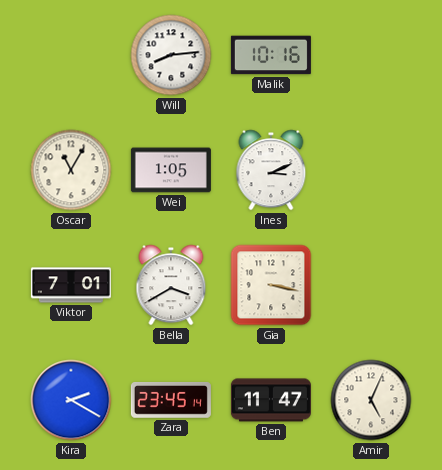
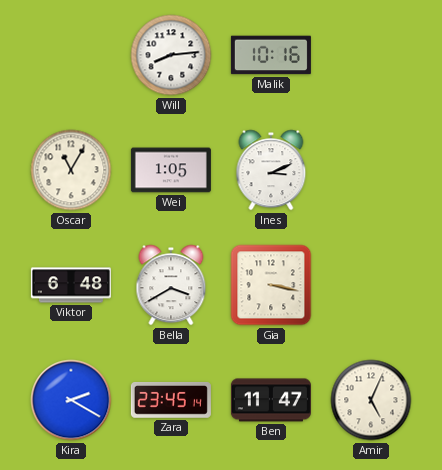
Viktor: 7:01 -> 6:48 (71, 285)
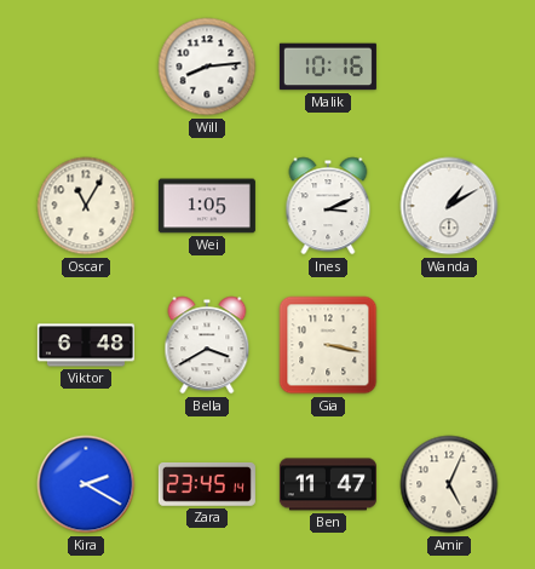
Wanda: none -> 1:10 (449, 206)
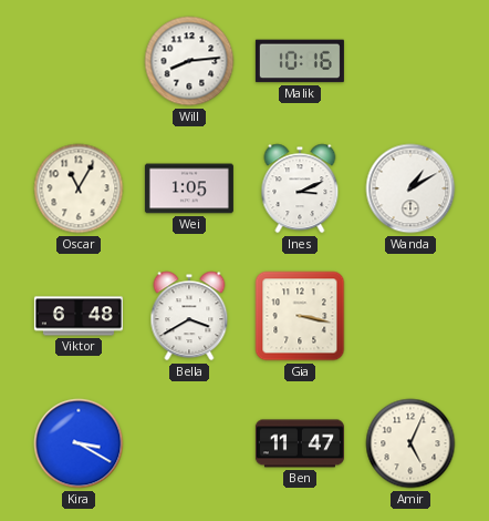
Kira: 2:20 -> 3:20 (79, 443)
Zara: 23:45 -> none (207, 484)
